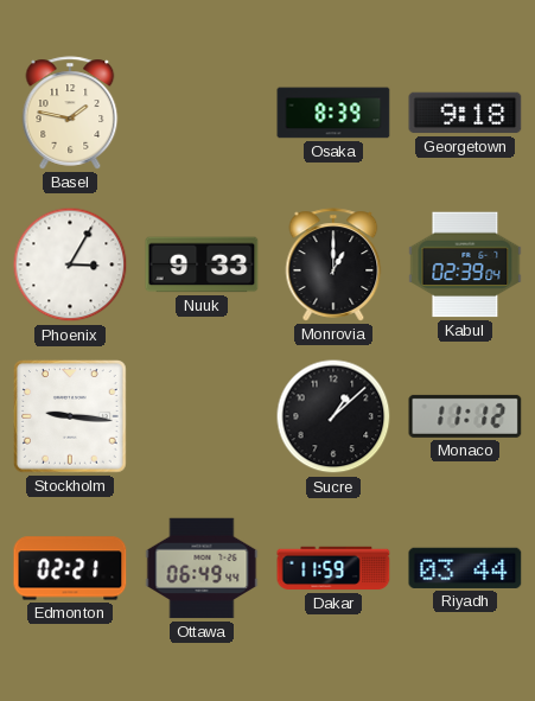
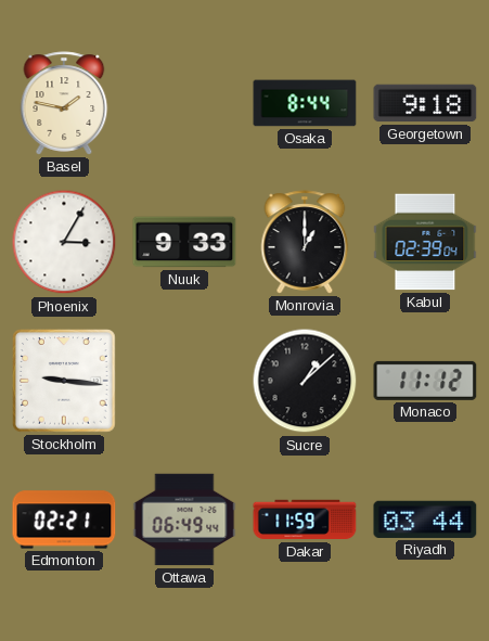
Osaka: 8:39 -> 8:44 (305, 103)
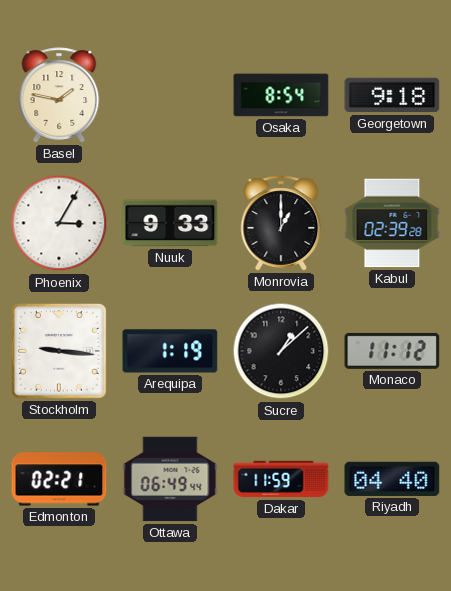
Osaka: 8:44 -> 8:54 (281, 95)
Kabul: 02:39:04 -> 02:39:28 (392, 223)
Arequipa: none -> 1:19 (170, 351)
Riyadh: 03:44 -> 04:40 (392, 479)
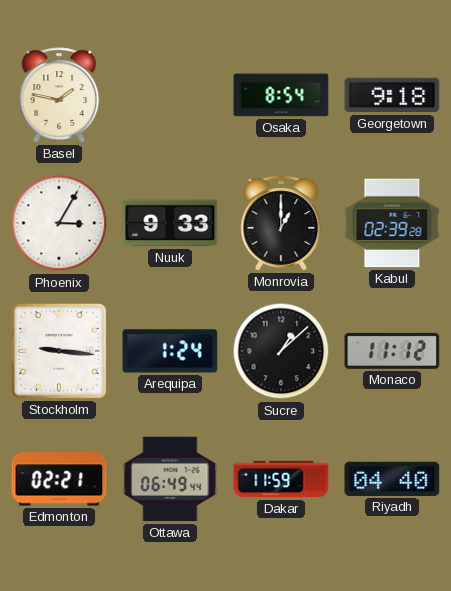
Arequipa: 1:19 -> 1:24 (170, 351)
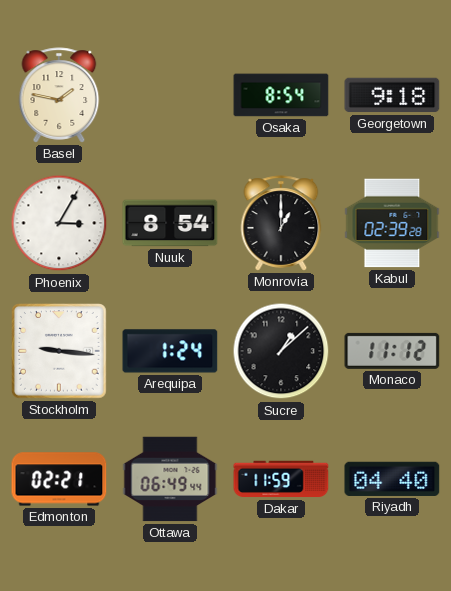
Nuuk: 9:33 -> 8:54 (170, 223)
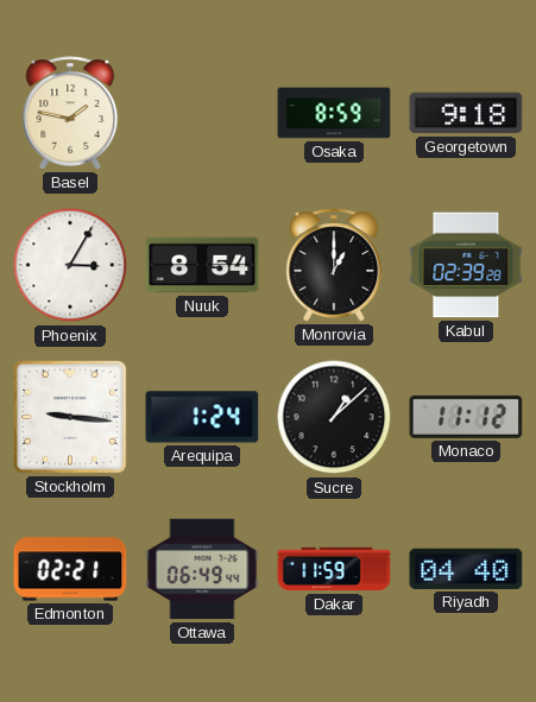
Osaka: 8:54 -> 8:59 (334, 113)
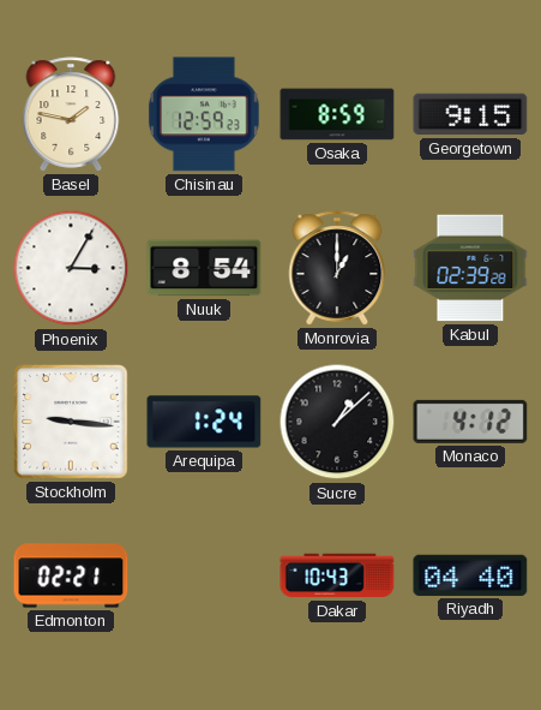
Chisinau: none -> 12:59 (204, 114)
Georgetown: 9:18 -> 9:15 (470, 114)
Monaco: 11:12 -> 4:12 (470, 422)
Ottawa: 06:49 -> none (202, 569)
Dakar: 11:59 -> 10:43 (337, 575)
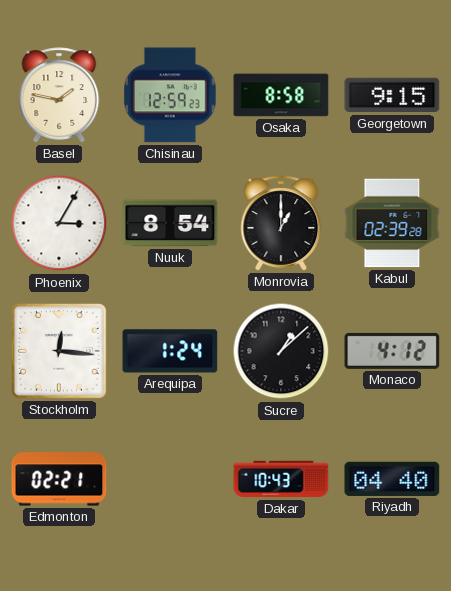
Osaka: 8:59 -> 8:58 (281, 95)
Stockholm: 9:16 -> 12:16 (60, 352)
